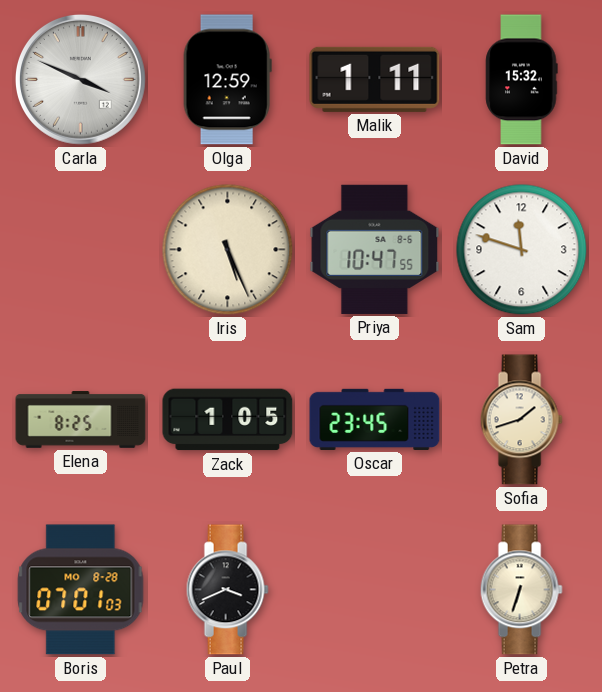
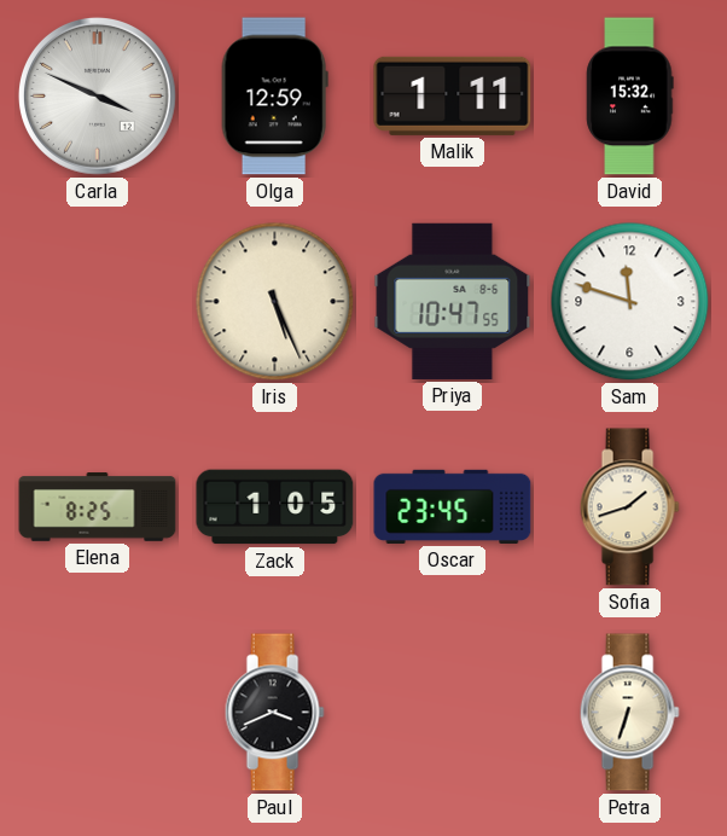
Boris: 07:01 -> none (81, 590)
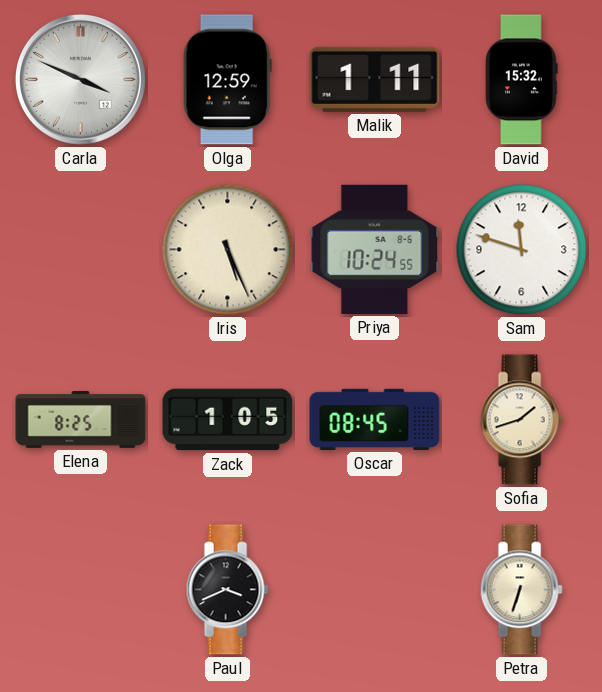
Priya: 10:47 -> 10:24 (375, 249)
Oscar: 23:45 -> 08:45 (375, 419)
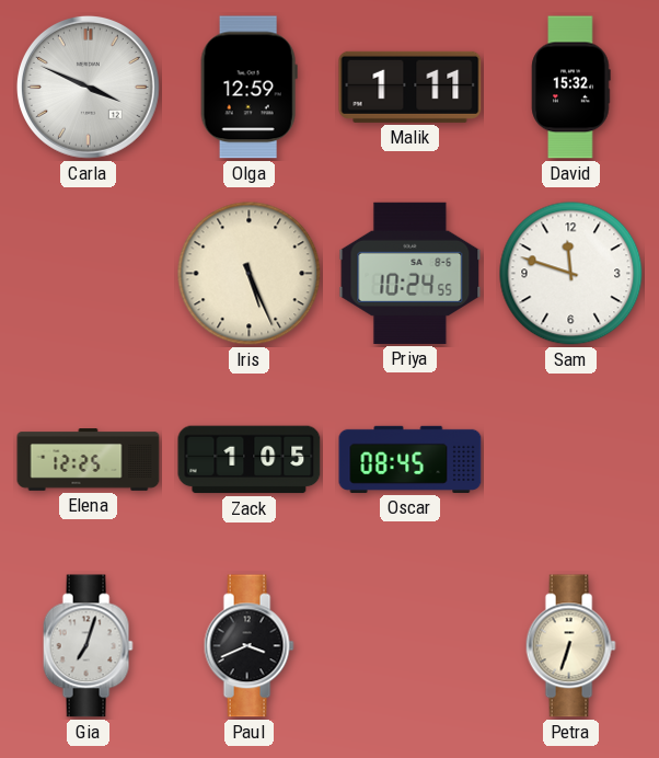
Elena: 8:25 -> 12:25 (89, 460)
Sofia: 1:42 -> none (521, 420)
Gia: none -> 7:03 (88, 646)
